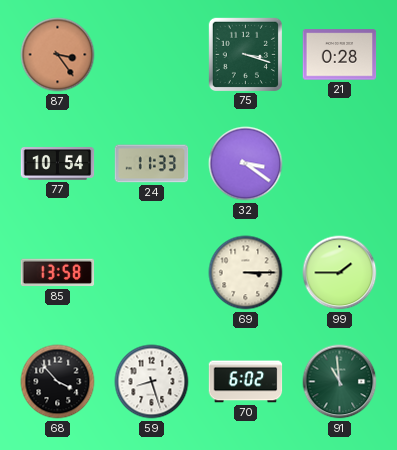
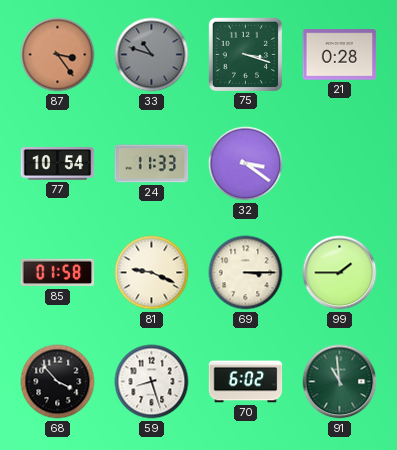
33: none -> 10:48 (152, 55)
85: 13:58 -> 01:58 (58, 273)
81: none -> 9:19 (152, 273)
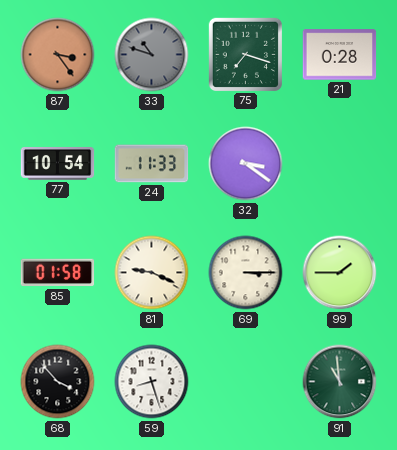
75: 3:18 -> 7:18 (245, 54)
70: 6:02 -> none (246, 382)
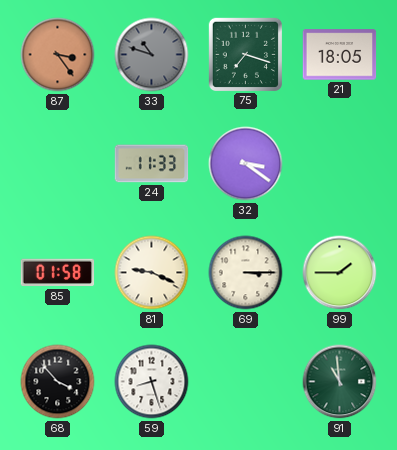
21: 0:28 -> 18:05 (340, 55)
77: 10:54 -> none (58, 164)
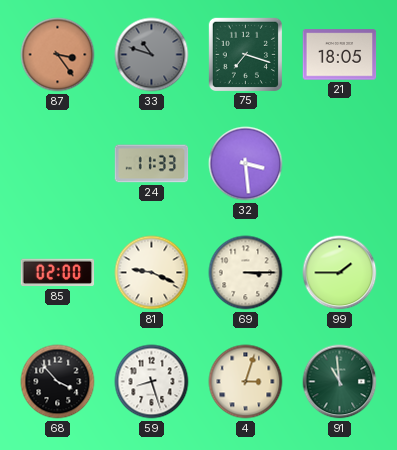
32: 3:21 -> 3:29 (246, 164)
85: 01:58 -> 02:00 (58, 273)
4: none -> 3:03 (246, 382)
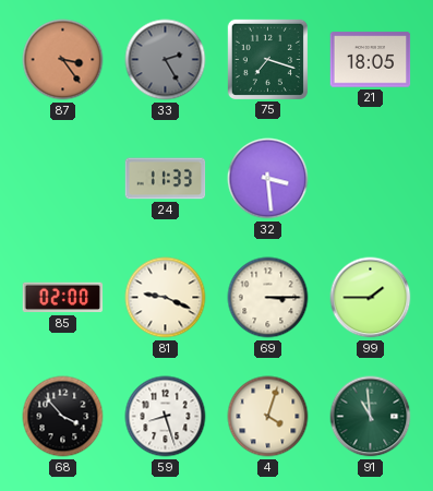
33: 10:48 -> 2:25 (166, 60)
4: 3:03 -> 4:03 (268, 417)
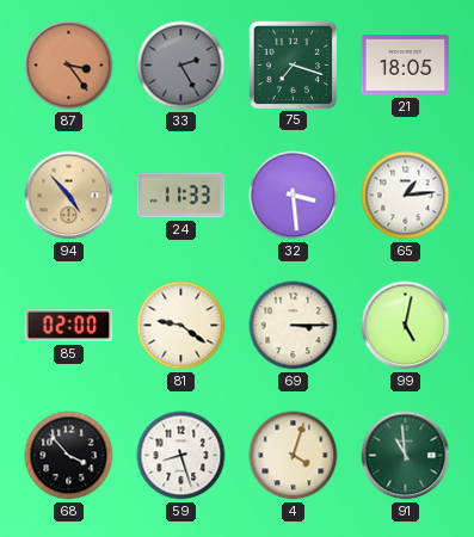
94: none -> 4:53 (69, 196)
65: none -> 1:14 (406, 196)
81: 9:19 -> 9:21 (181, 326)
99: 1:45 -> 5:02 (406, 326)
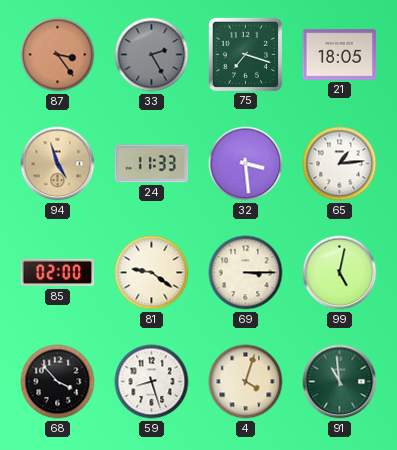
94: 4:53 -> 4:57 (58, 164)
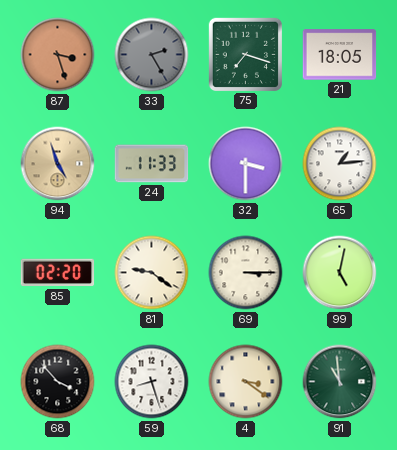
87: 3:24 -> 3:27 (58, 55)
32: 3:29 -> 3:30 (246, 164)
85: 02:00 -> 02:20 (58, 273)
4: 4:03 -> 3:21 (246, 382)
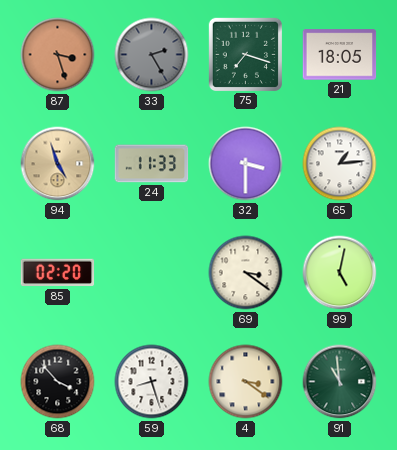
81: 9:21 -> none (152, 273)
69: 3:15 -> 3:21 (246, 273)
